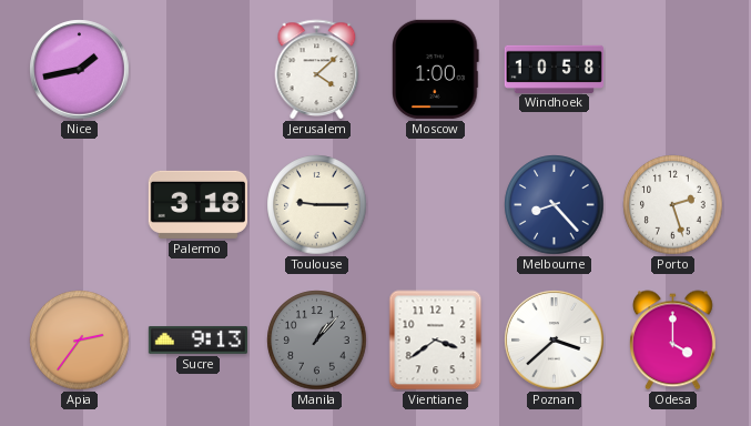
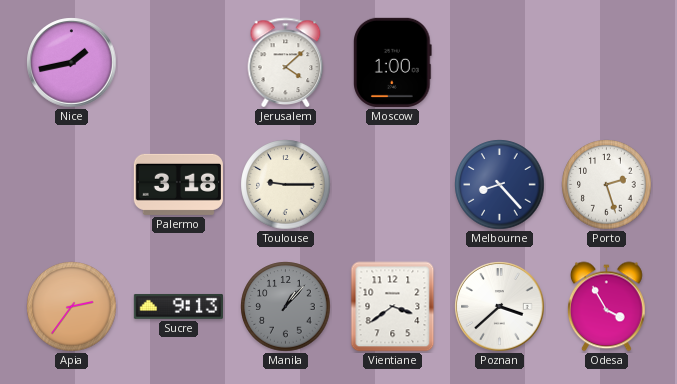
Windhoek: 10:58 -> none (554, 69)
Odesa: 4:00 -> 3:55 (606, 307)
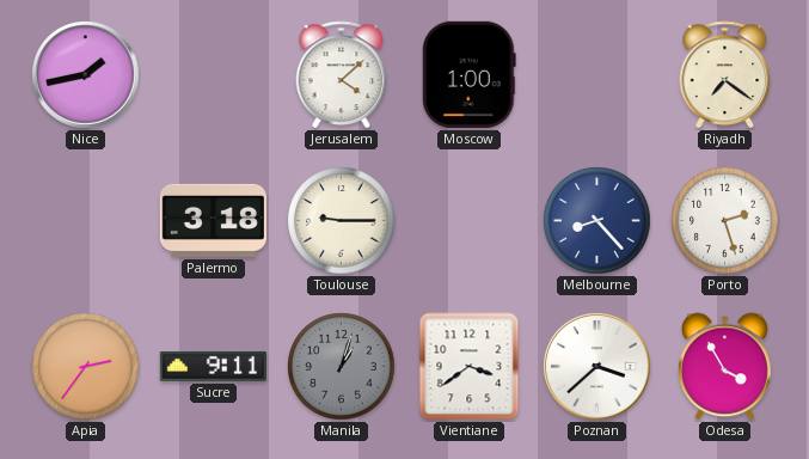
Riyadh: none -> 7:21 (725, 74)
Sucre: 9:13 -> 9:11 (213, 366)
Manila: 1:07 -> 1:03 (342, 367)
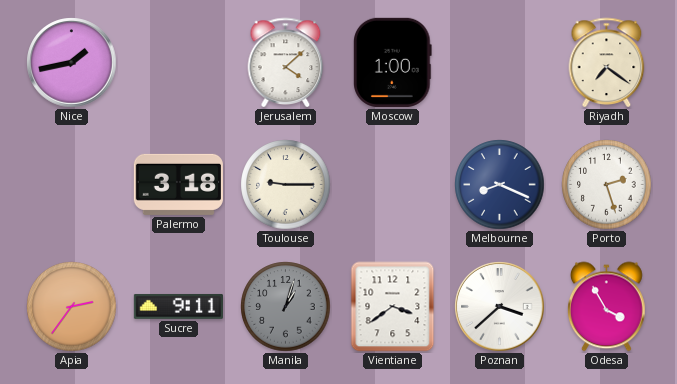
Melbourne: 8:23 -> 8:19 (500, 185)
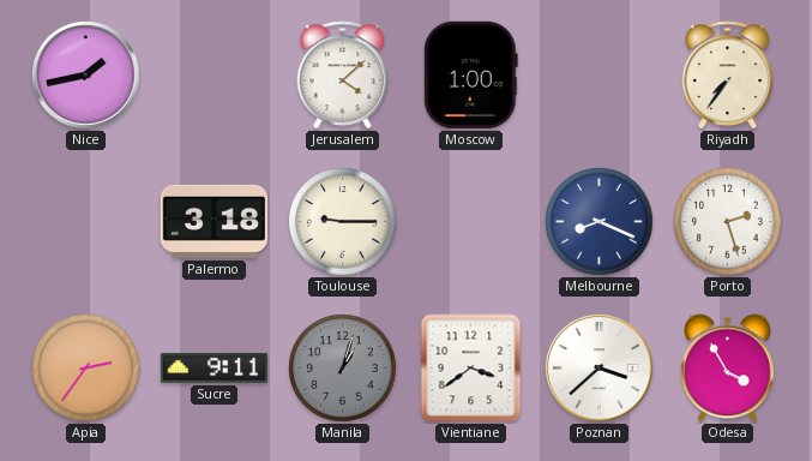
Riyadh: 7:21 -> 7:36 (728, 74)
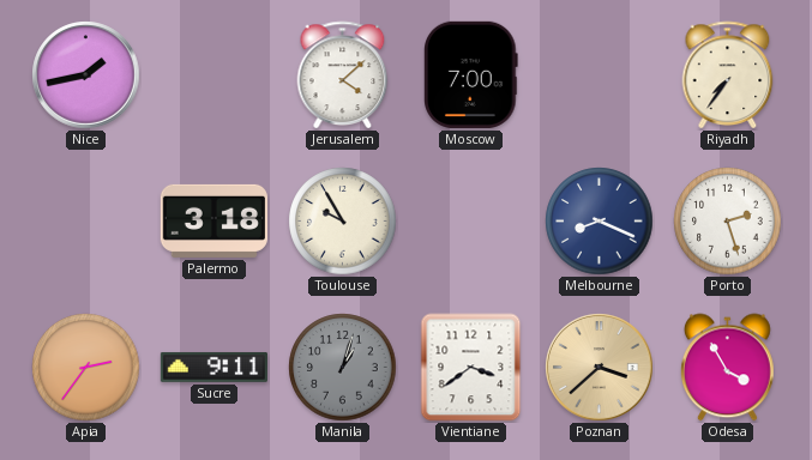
Moscow: 1:00 -> 7:00 (471, 74)
Toulouse: 9:15 -> 9:55 (343, 222)
Poznan dial: white -> champagne (600, 368)
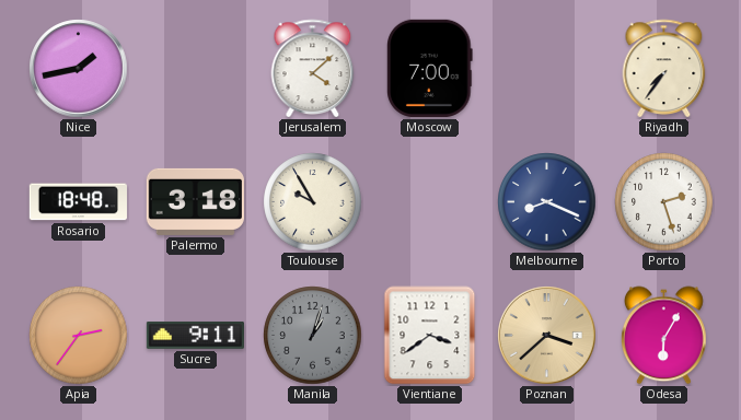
Rosario: none -> 18:48 (78, 202)
Odesa: 3:55 -> 6:05 (663, 336)
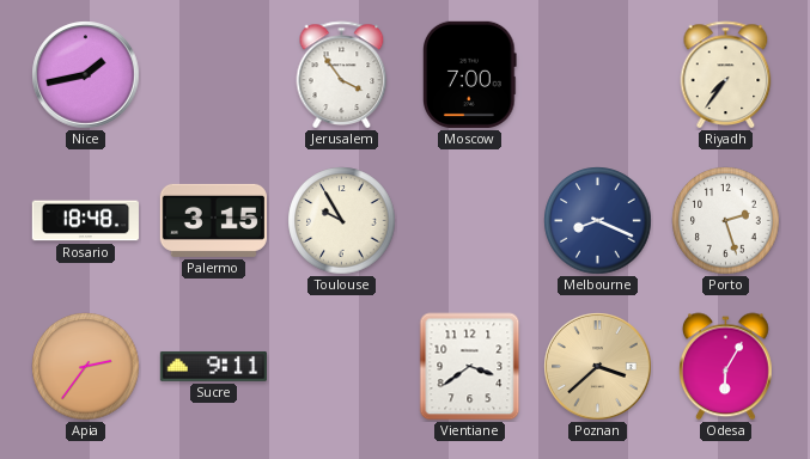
Jerusalem: 4:08 -> 3:54 (342, 74)
Palermo: 3:18 -> 3:15 (213, 220)
Manila: 1:03 -> none (313, 336)
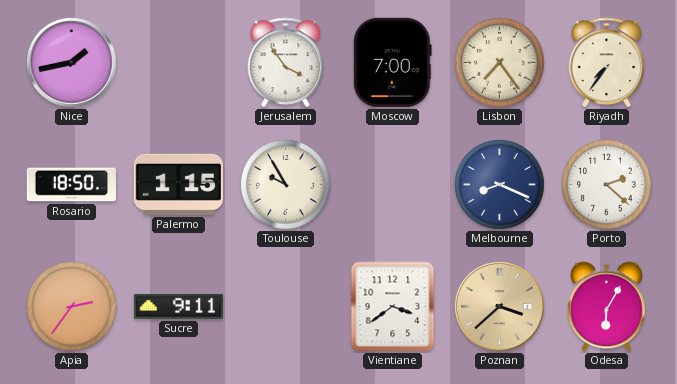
Lisbon: none -> 7:24 (500, 63)
Rosario: 18:48 -> 18:50 (71, 185)
Palermo: 3:15 -> 1:15 (178, 184)
Porto: 2:27 -> 2:22 (607, 185)
